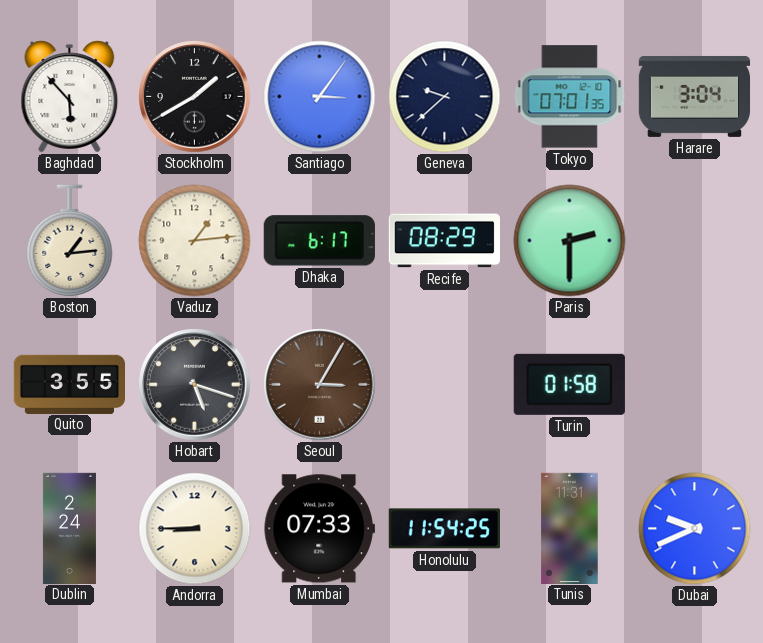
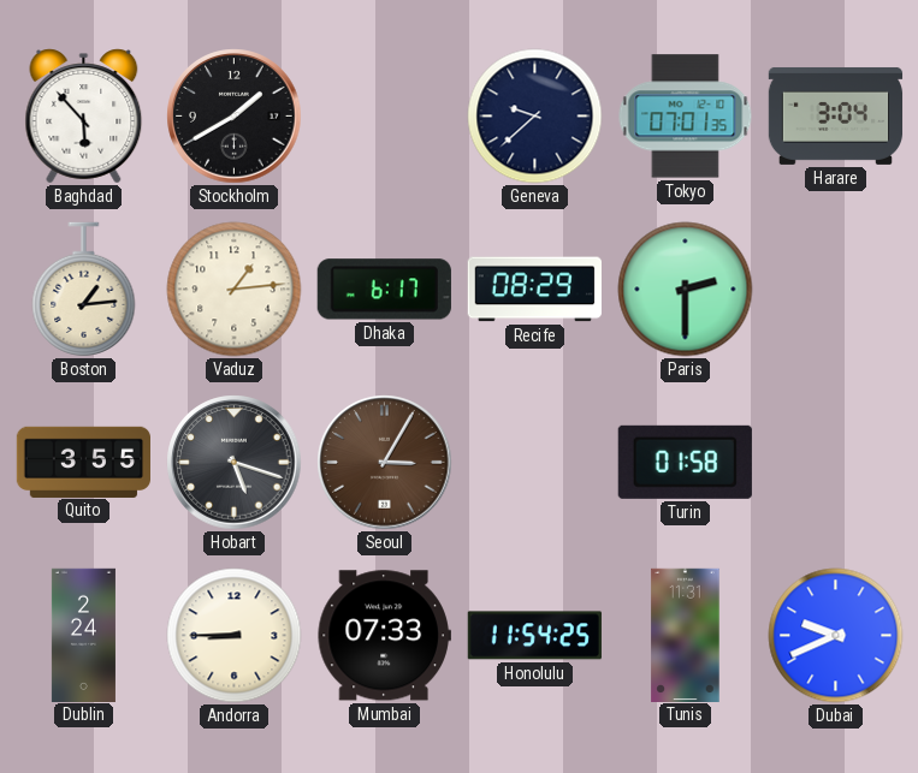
Santiago: 3:06 -> none (320, 97)
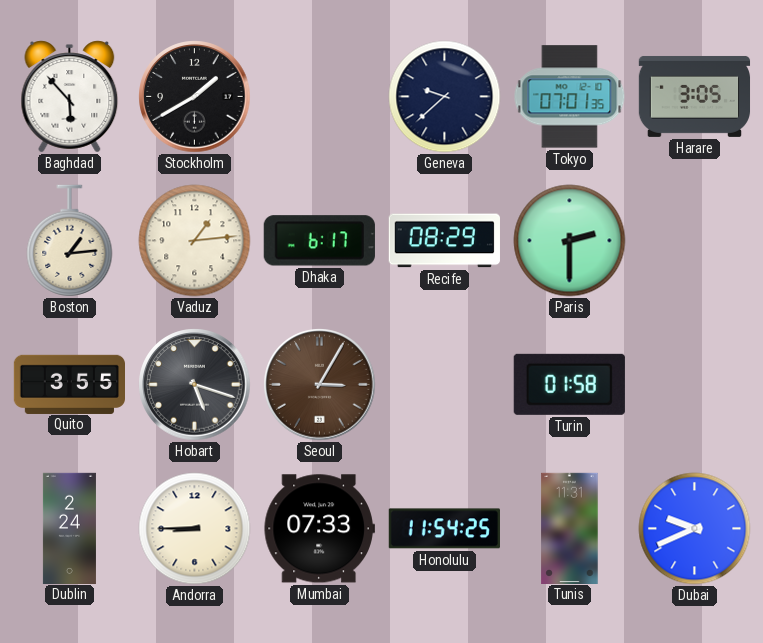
Harare: 3:04 -> 3:05 (695, 96)
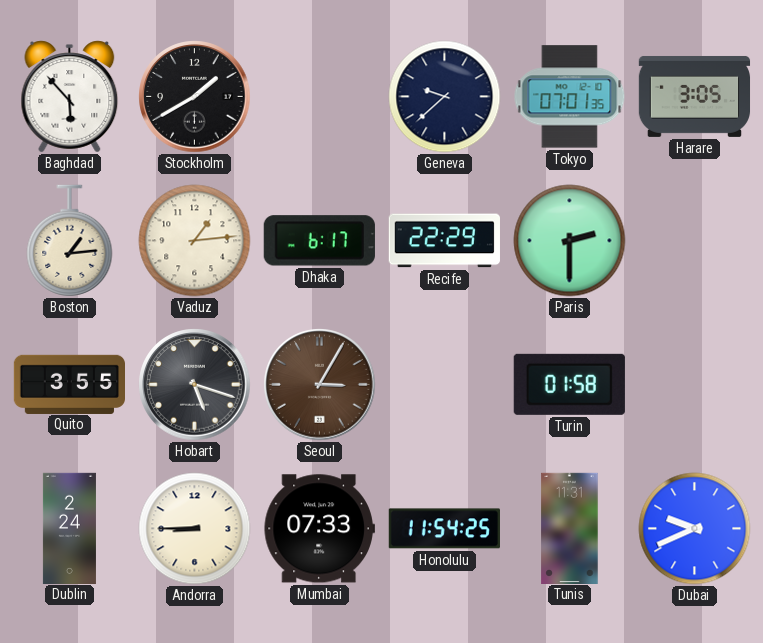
Recife: 08:29 -> 22:29 (444, 241)
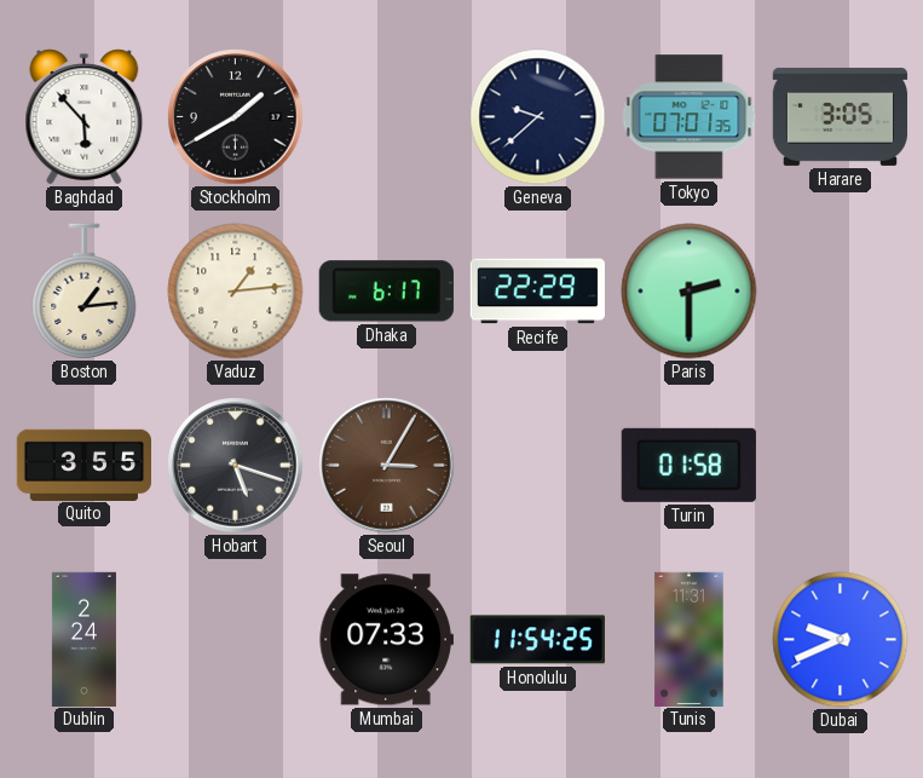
Andorra: 8:45 -> none (195, 529)
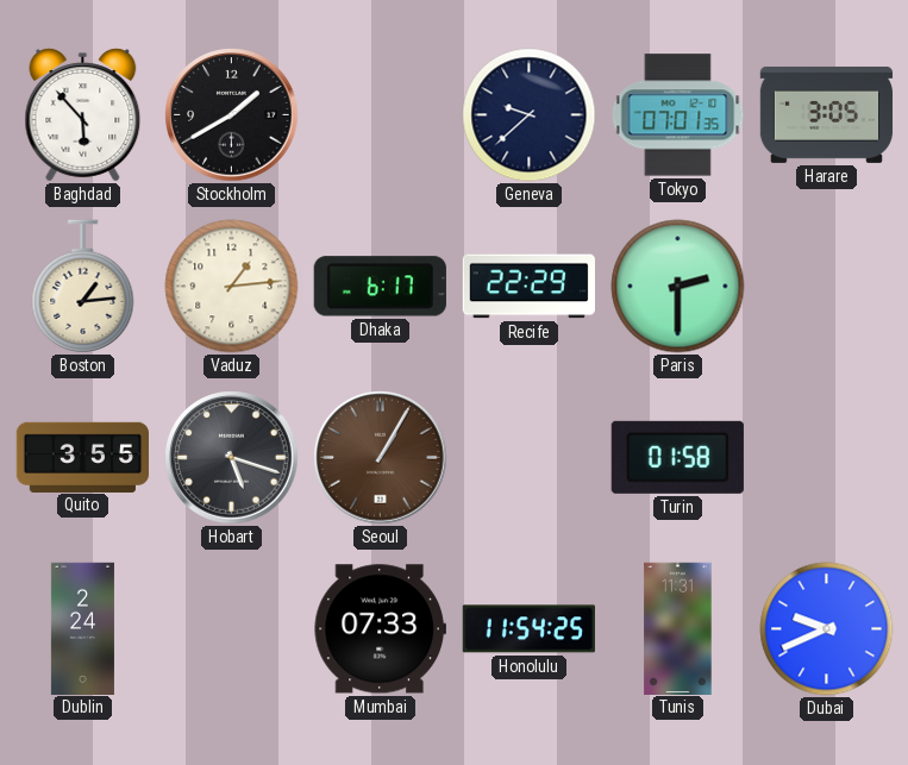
Seoul: 3:05 -> 1:05 (381, 458)
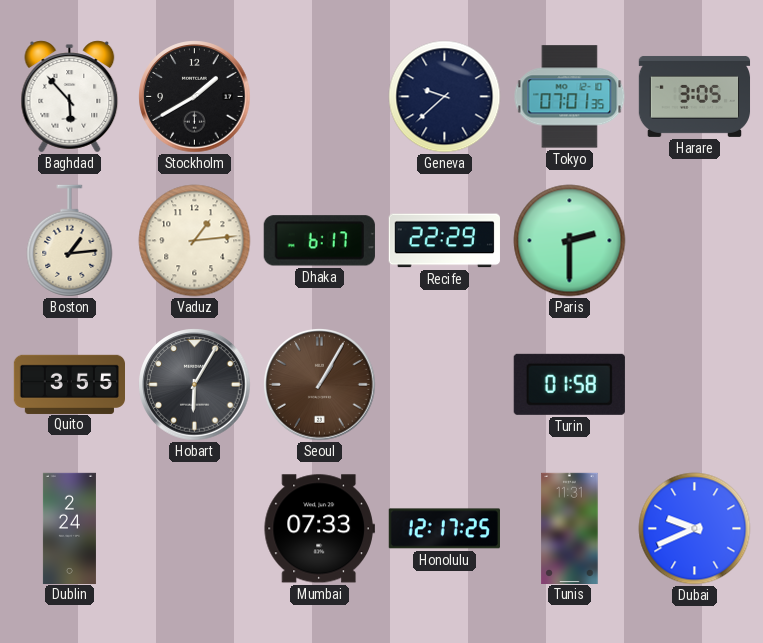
Hobart: 5:18 -> 6:05 (195, 385)
Honolulu: 11:54 -> 12:17 (444, 529)
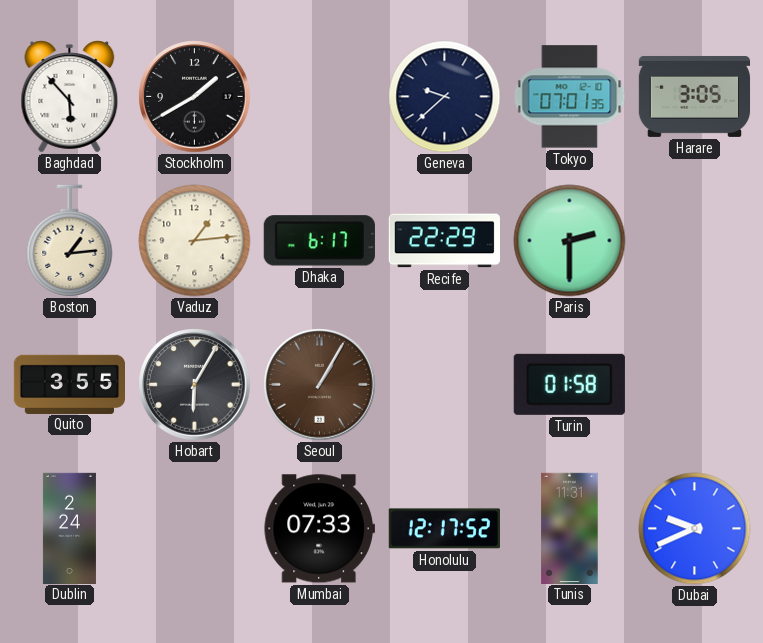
Honolulu: 12:17:25 -> 12:17:52 (444, 529)
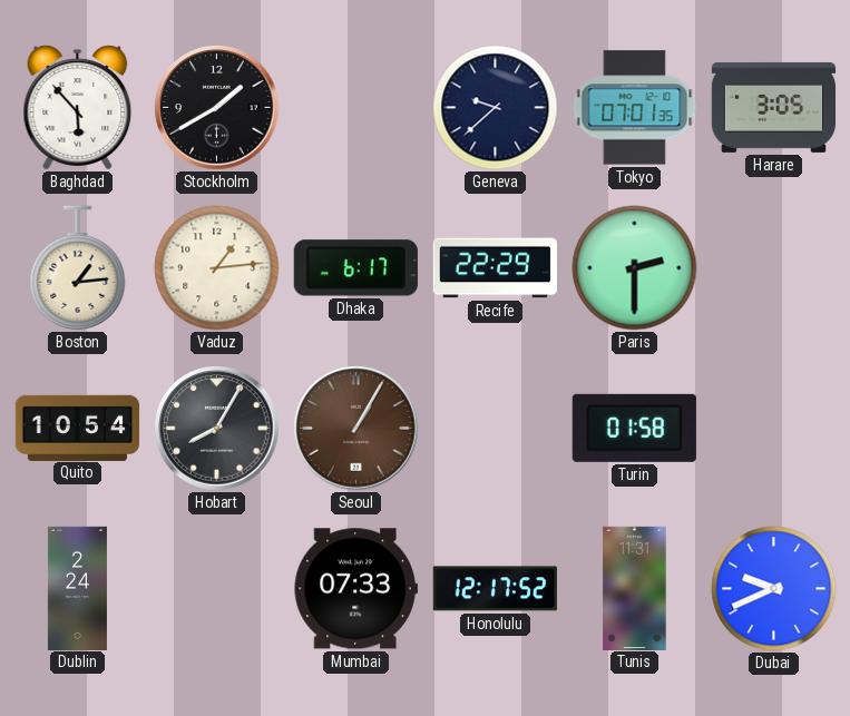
Quito: 3:55 -> 10:54 (77, 428)
Hobart: 6:05 -> 8:05 (217, 429)
